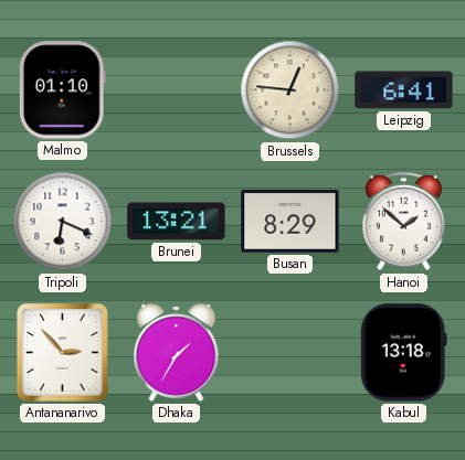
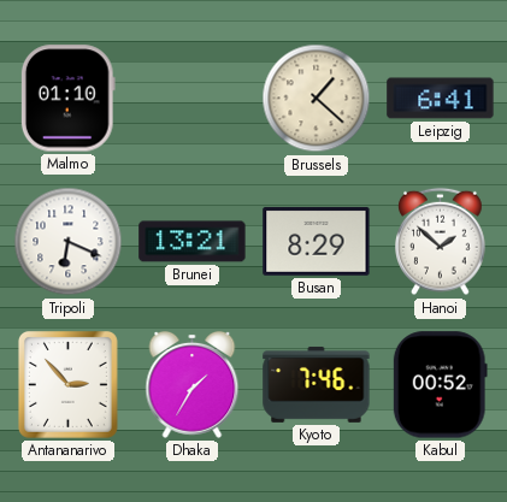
Brussels: 12:46 -> 1:22 (317, 99)
Kyoto: none -> 7:46 (317, 384)
Kabul: 13:18 -> 00:52 (440, 385)
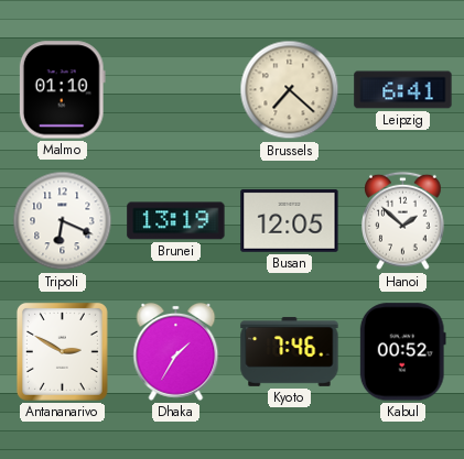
Brussels: 1:22 -> 7:22 (290, 90)
Brunei: 13:21 -> 13:19 (176, 221)
Busan: 8:29 -> 12:05 (290, 220)
Antananarivo: 2:53 -> 2:50 (62, 351)
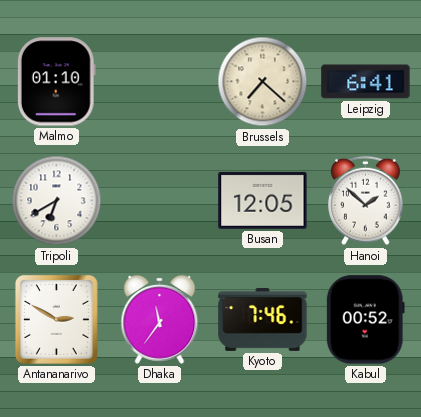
Tripoli: 6:19 -> 6:40 (57, 201)
Brunei: 13:19 -> none (176, 221)
Dhaka: 1:35 -> 11:36 (160, 319)
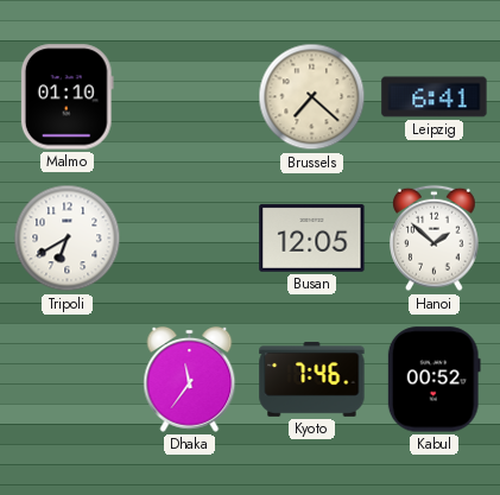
Antananarivo: 2:50 -> none (56, 319)
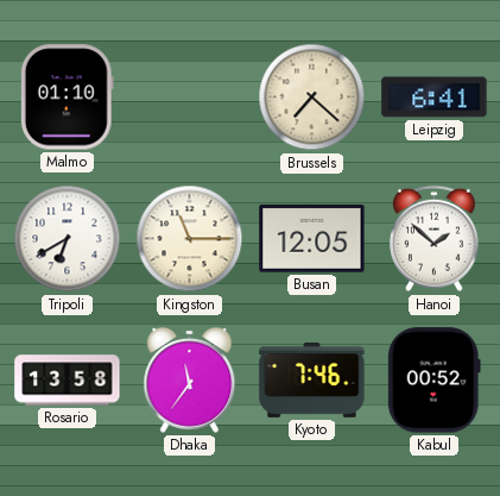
Kingston: none -> 11:15 (190, 239)
Rosario: none -> 13:58 (68, 381)
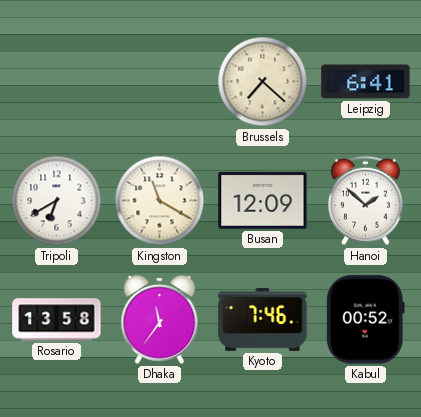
Malmo: 01:10 -> none (67, 98)
Kingston: 11:15 -> 11:20 (160, 201)
Busan: 12:05 -> 12:09 (263, 200)
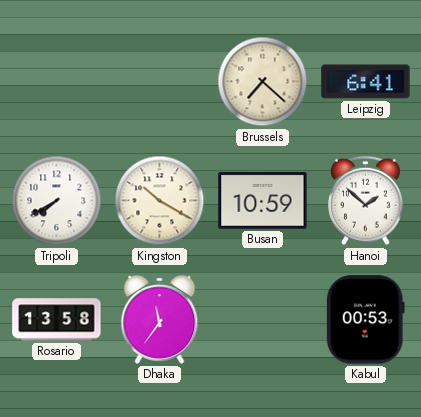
Tripoli: 6:40 -> 7:40 (57, 201)
Kingston: 11:20 -> 10:20 (160, 201)
Busan: 12:09 -> 10:59 (263, 200)
Kyoto: 7:46 -> none (263, 319)
Kabul: 00:52 -> 00:53 (365, 320)
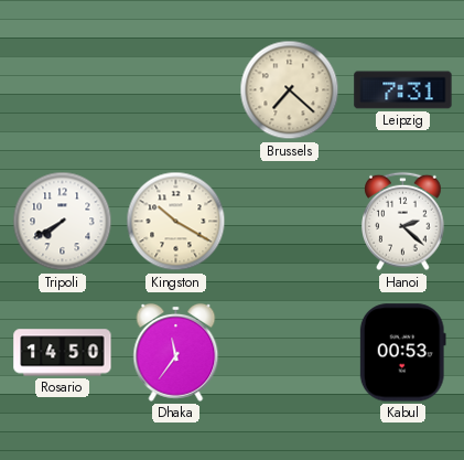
Leipzig: 6:41 -> 7:31 (403, 90)
Busan: 10:59 -> none (263, 200)
Hanoi: 1:52 -> 2:22 (403, 222)
Rosario: 13:58 -> 14:50 (63, 353)
